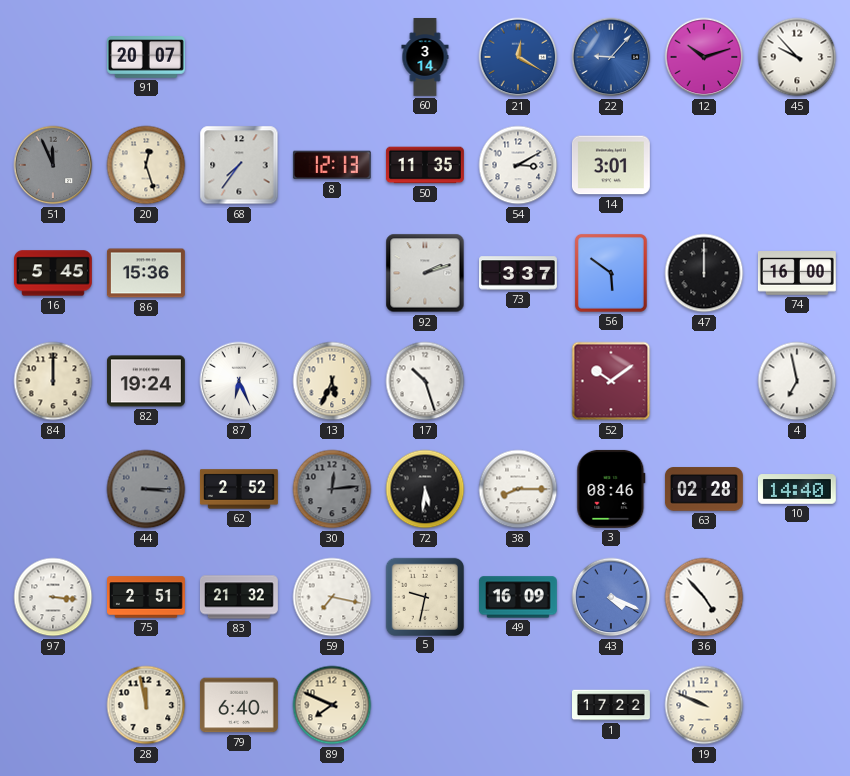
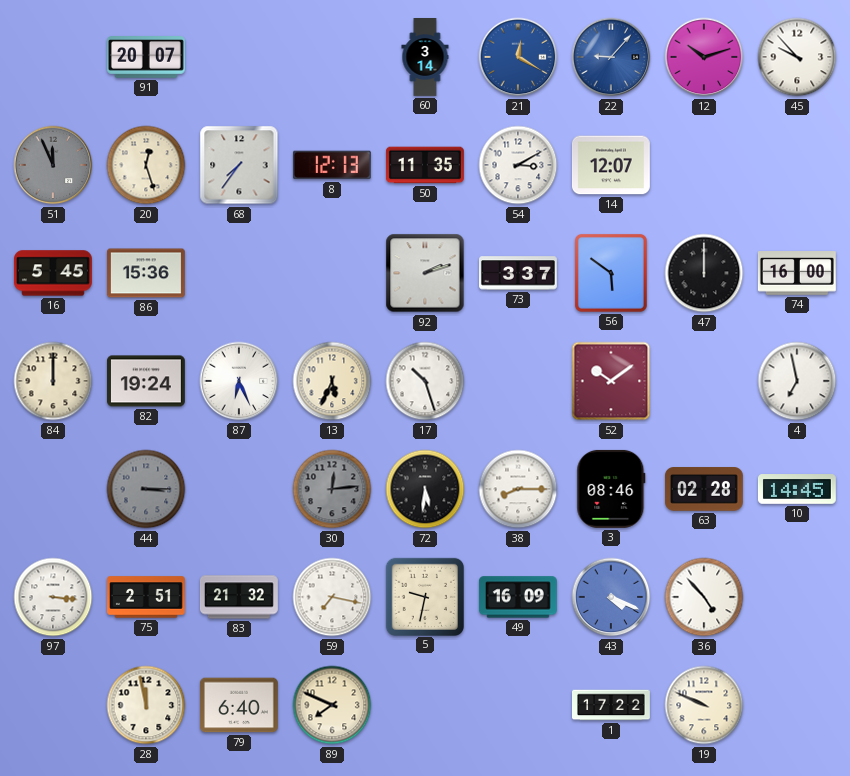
14: 3:01 -> 12:07 (611, 165)
62: 2:52 -> none (239, 489)
10: 14:40 -> 14:45 (797, 489)
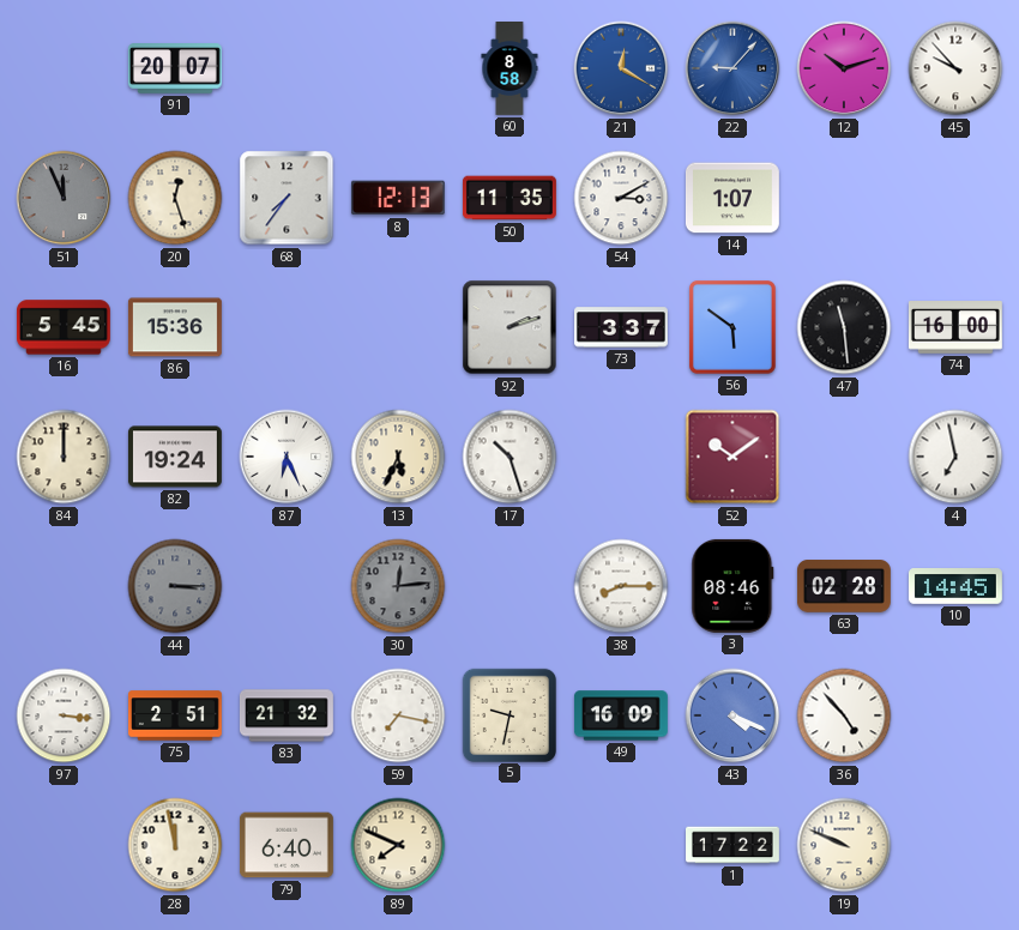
60: 3:14 -> 8:58 (509, 70)
14: 12:07 -> 1:07 (732, 198)
47: 12:00 -> 11:29 (844, 327)
72: 5:31 -> none (425, 489)
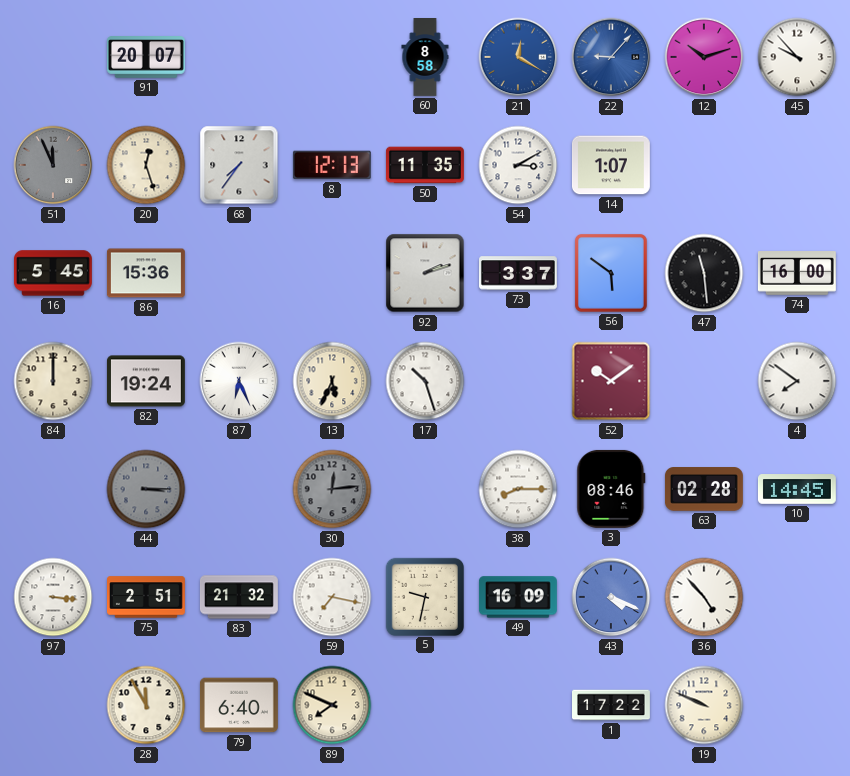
4: 6:58 -> 7:51 (797, 381)
28: 11:58 -> 11:55 (146, 705)
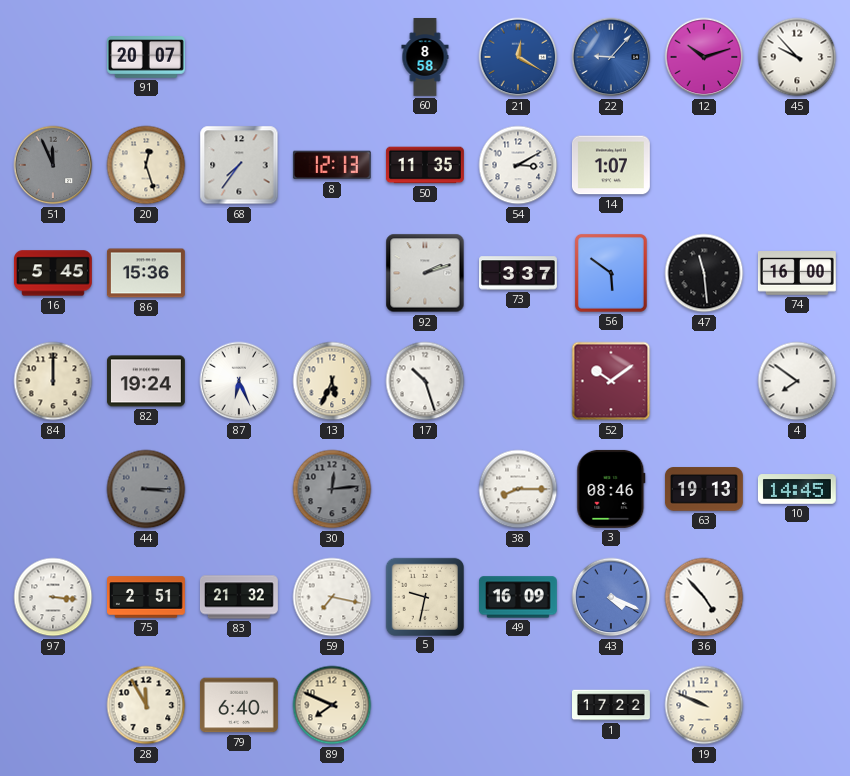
63: 02:28 -> 19:13 (704, 489)
